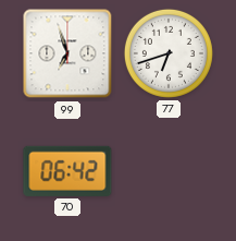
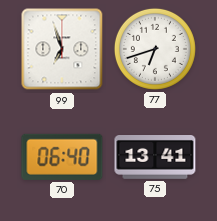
70: 06:42 -> 06:40 (62, 157)
75: none -> 13:41 (155, 158)
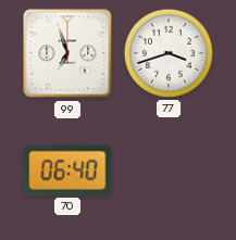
77: 6:42 -> 3:42 (169, 53)
75: 13:41 -> none (155, 158)
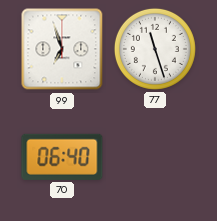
77: 3:42 -> 11:27 (155, 49)
